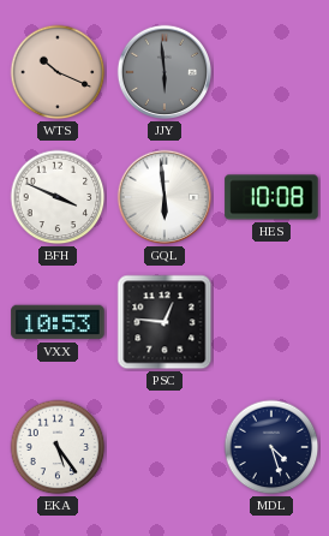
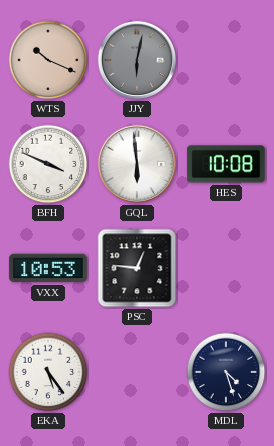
JJY: 5:59 -> 6:02 (137, 60)
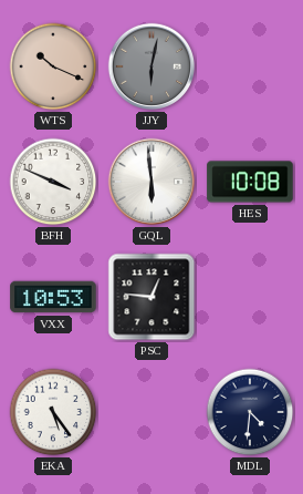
MDL: 4:27 -> 4:31 (250, 412)
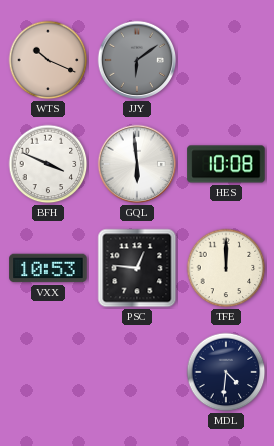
JJY: 6:02 -> 6:09 (137, 60)
TFE: none -> 12:00 (226, 268)
EKA: 5:24 -> none (53, 412)
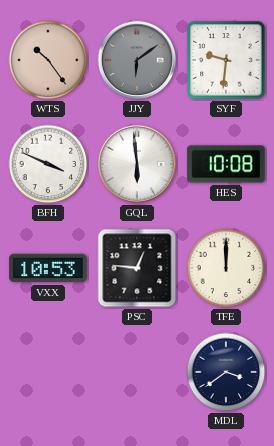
WTS: 10:19 -> 10:24 (48, 60)
SYF: none -> 9:31 (226, 60)
MDL: 4:31 -> 3:39 (226, 372)
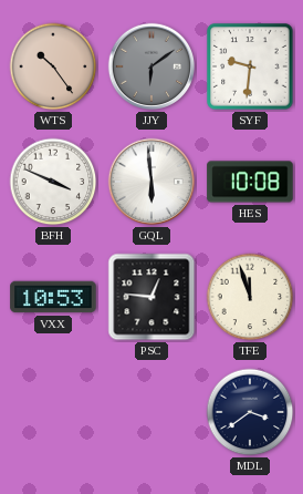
TFE: 12:00 -> 11:57 (250, 297)
